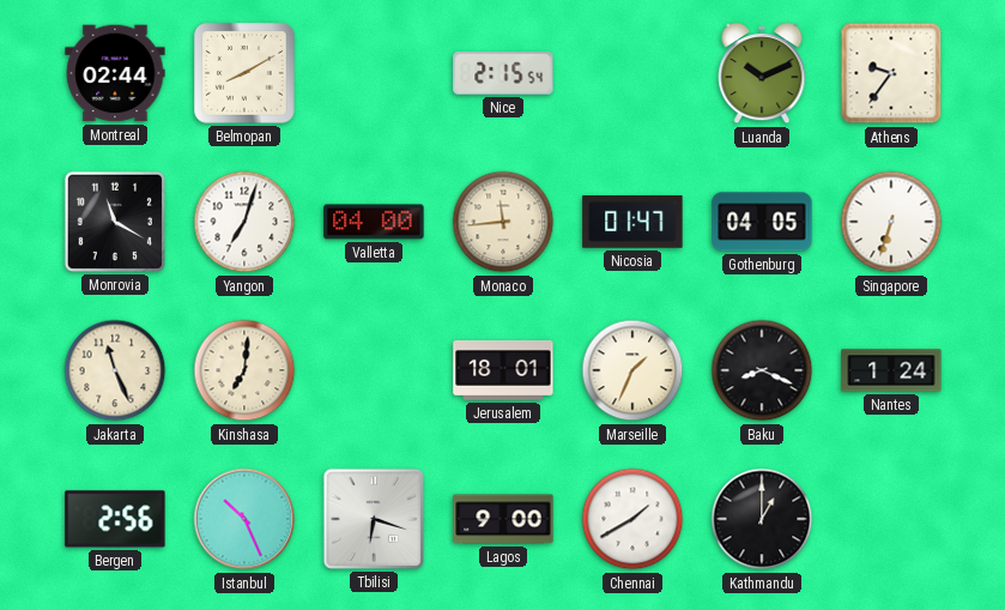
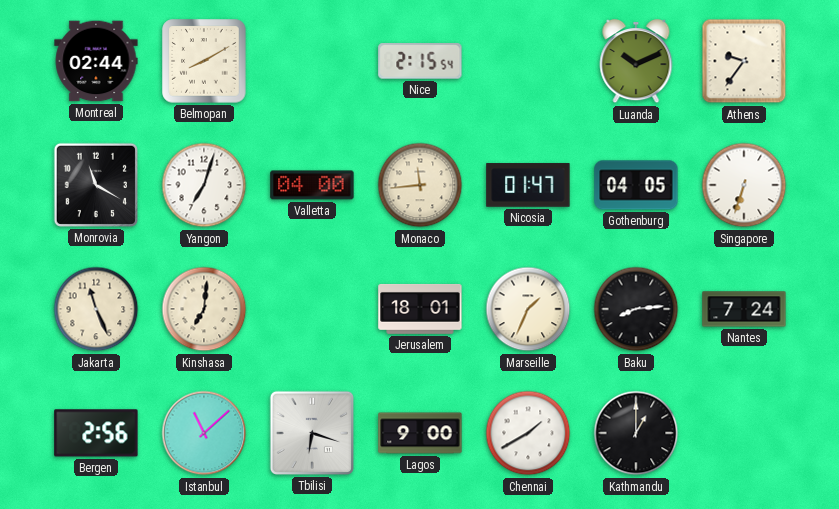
Baku: 8:19 -> 8:14 (636, 309)
Nantes: 1:24 -> 7:24 (744, 309)
Istanbul: 10:26 -> 11:08 (204, 433)
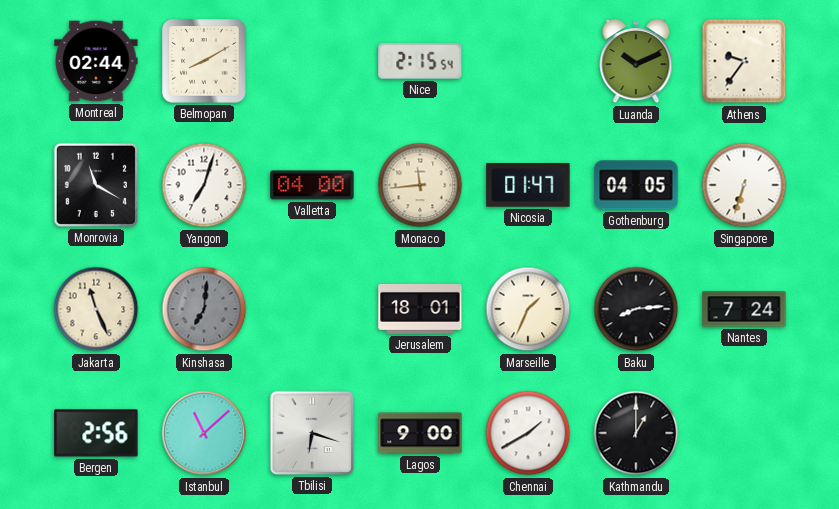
Kinshasa dial: cream -> grey (204, 309)
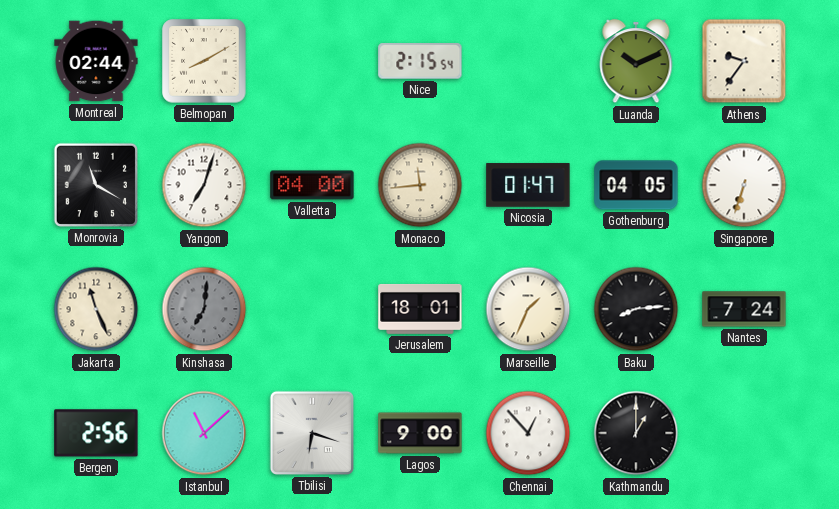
Chennai: 1:40 -> 12:53 (528, 433)
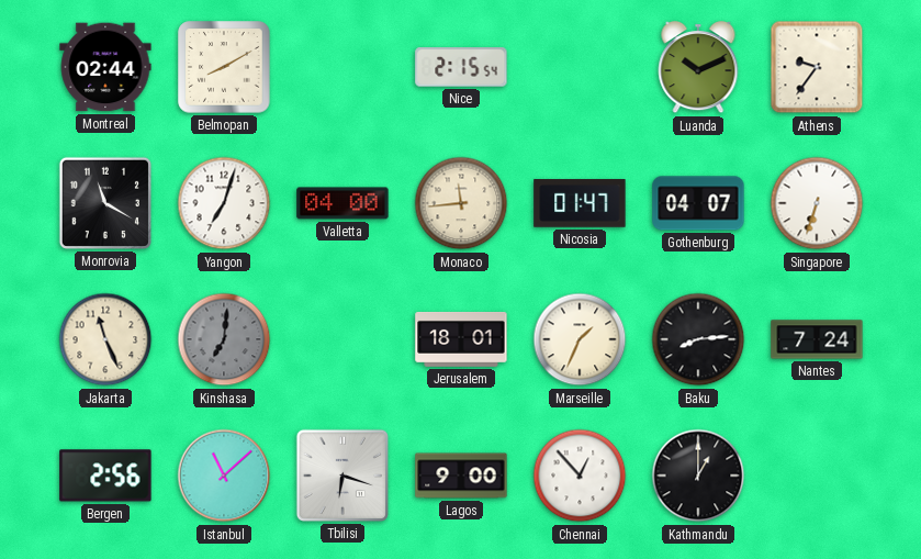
Gothenburg: 04:05 -> 04:07 (698, 203)
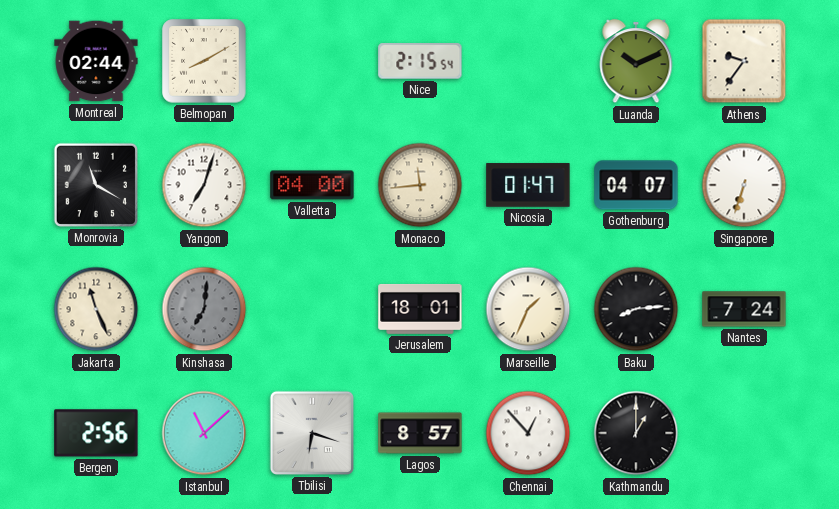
Lagos: 9:00 -> 8:57 (420, 433)
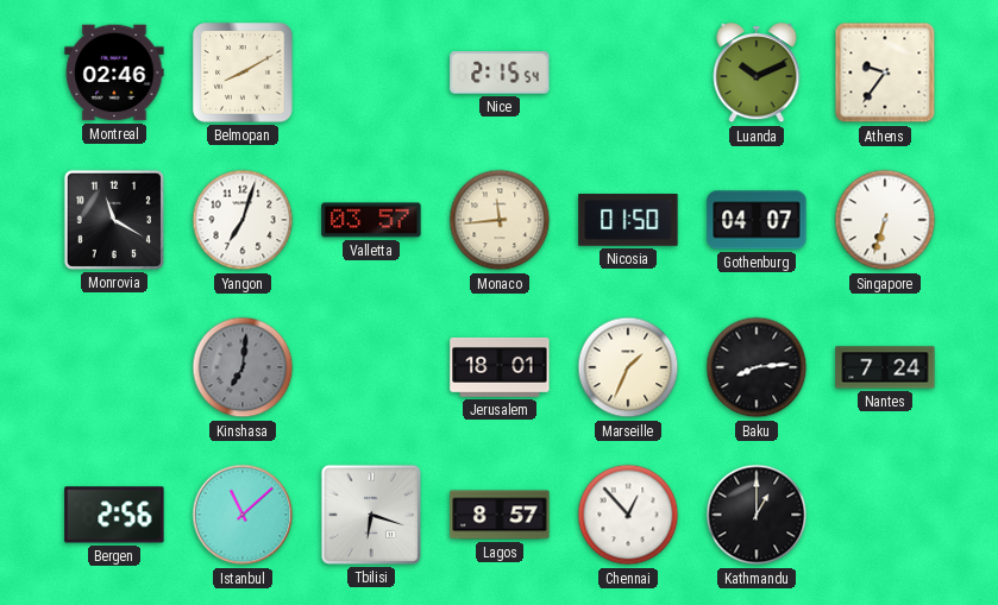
Montreal: 02:44 -> 02:46 (114, 73)
Valletta: 04:00 -> 03:57 (371, 220)
Nicosia: 01:47 -> 01:50 (628, 220)
Jakarta: 11:26 -> none (96, 309)
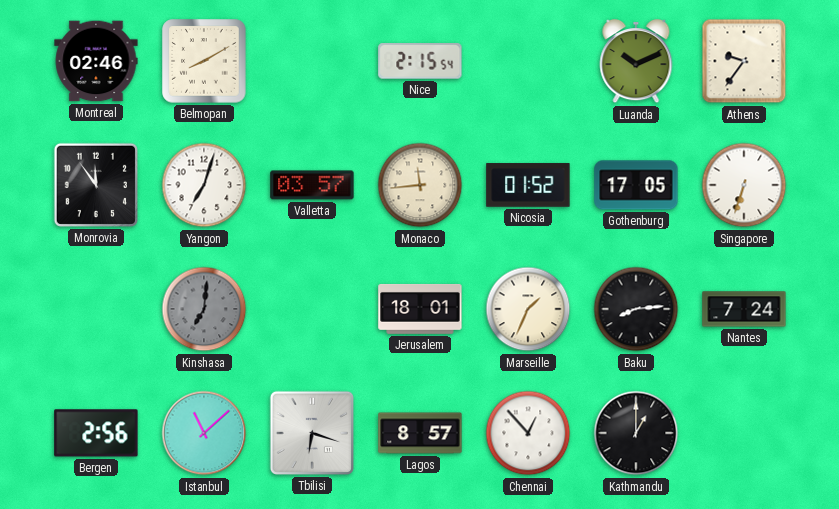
Monrovia: 11:20 -> 11:54 (96, 185)
Nicosia: 01:50 -> 01:52 (528, 185)
Gothenburg: 04:07 -> 17:05 (636, 185)
